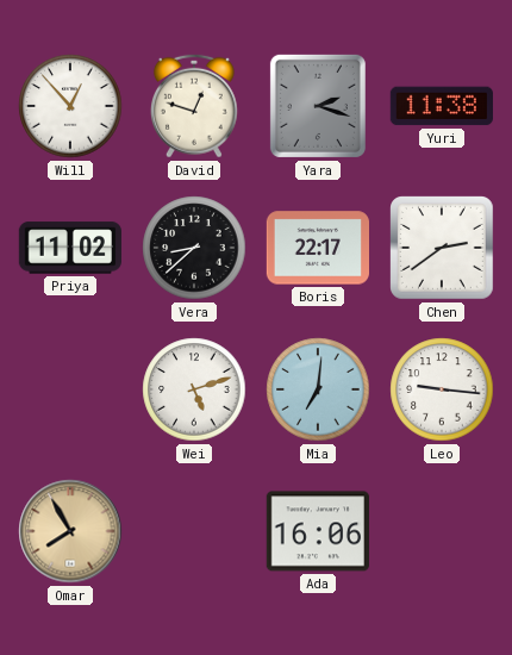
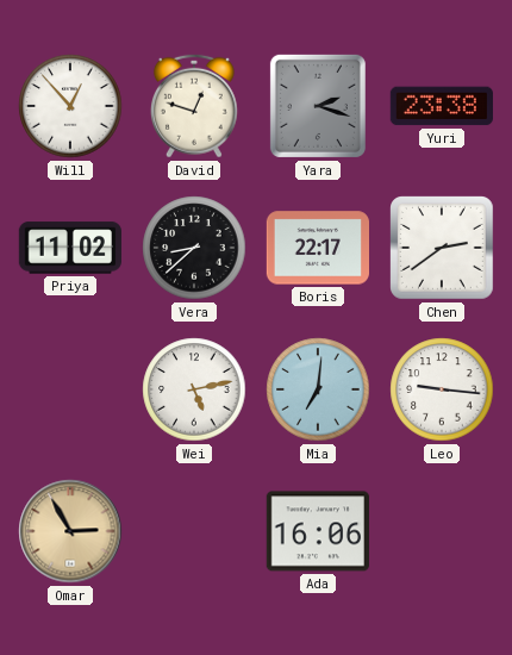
Yuri: 11:38 -> 23:38 (442, 106)
Wei: 5:12 -> 5:13 (194, 389)
Omar: 7:55 -> 2:55 (70, 531)
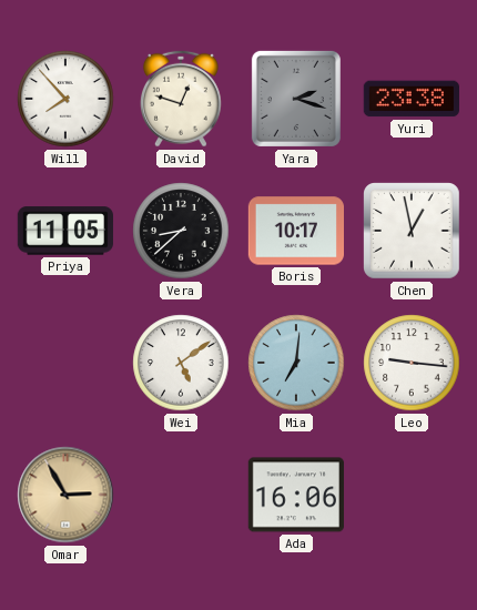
Will: 12:53 -> 7:53 (65, 99)
Priya: 11:02 -> 11:05 (64, 231)
Boris: 22:17 -> 10:17 (295, 231)
Chen: 2:39 -> 12:58 (413, 232)
Wei: 5:13 -> 5:09 (181, 363)
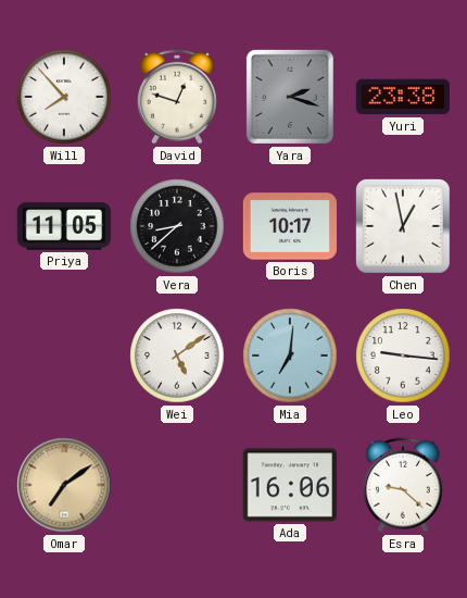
Omar: 2:55 -> 7:09 (64, 485)
Esra: none -> 9:22 (403, 485)
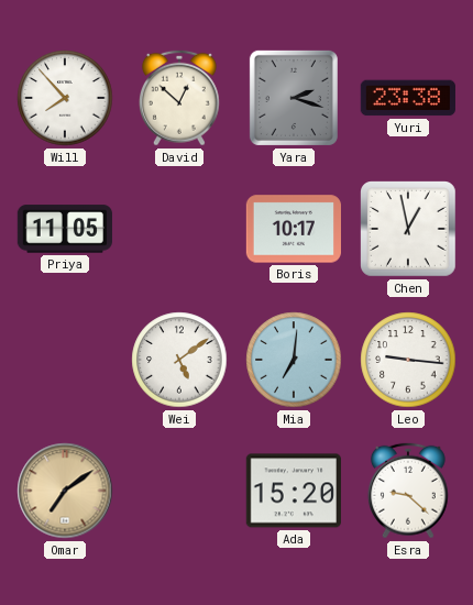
David: 12:48 -> 12:52 (179, 98)
Vera: 8:38 -> none (177, 226)
Ada: 16:06 -> 15:20 (294, 491)
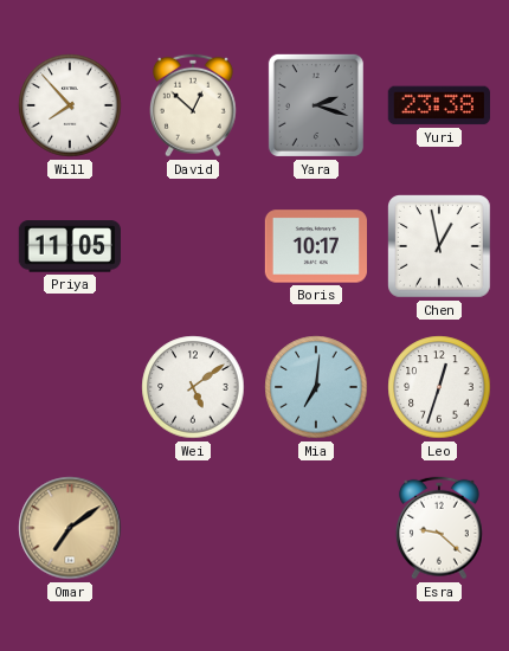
Leo: 9:16 -> 12:33 (439, 387)
Ada: 15:20 -> none (294, 491)
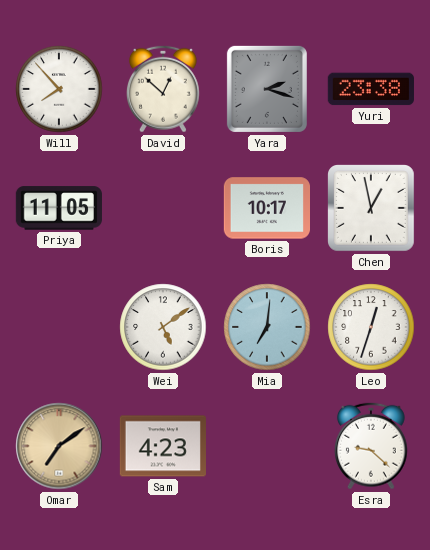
Sam: none -> 4:23 (163, 446)
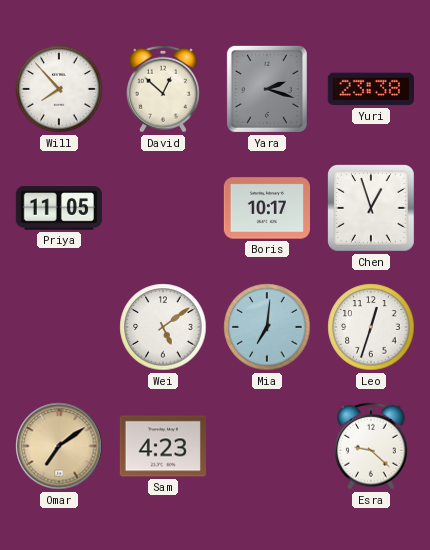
Chen: 12:58 -> 12:57 (372, 209)
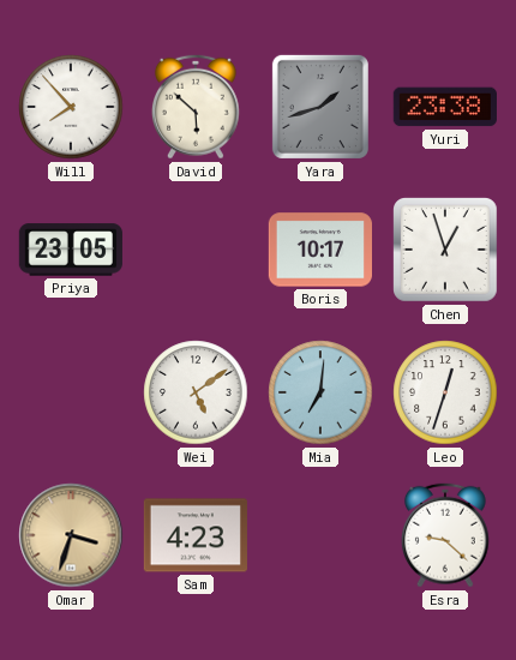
David: 12:52 -> 5:52 (196, 107)
Yara: 2:18 -> 1:42 (320, 107)
Priya: 11:05 -> 23:05 (70, 250)
Omar: 7:09 -> 3:33 (71, 535)
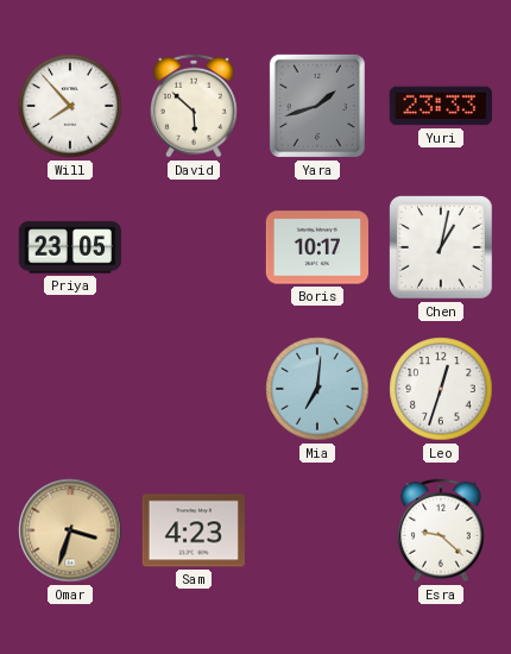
Yuri: 23:38 -> 23:33 (441, 106)
Chen: 12:57 -> 1:02 (442, 249)
Wei: 5:09 -> none (196, 392)
